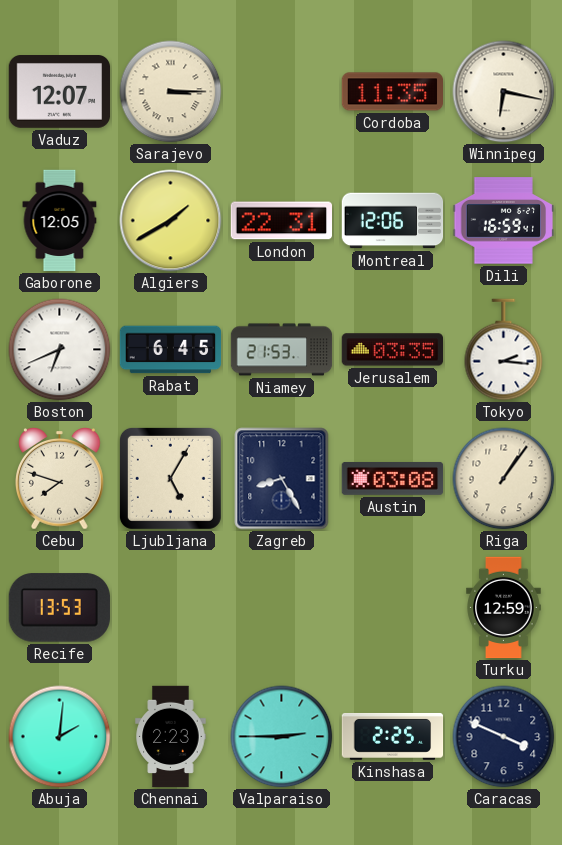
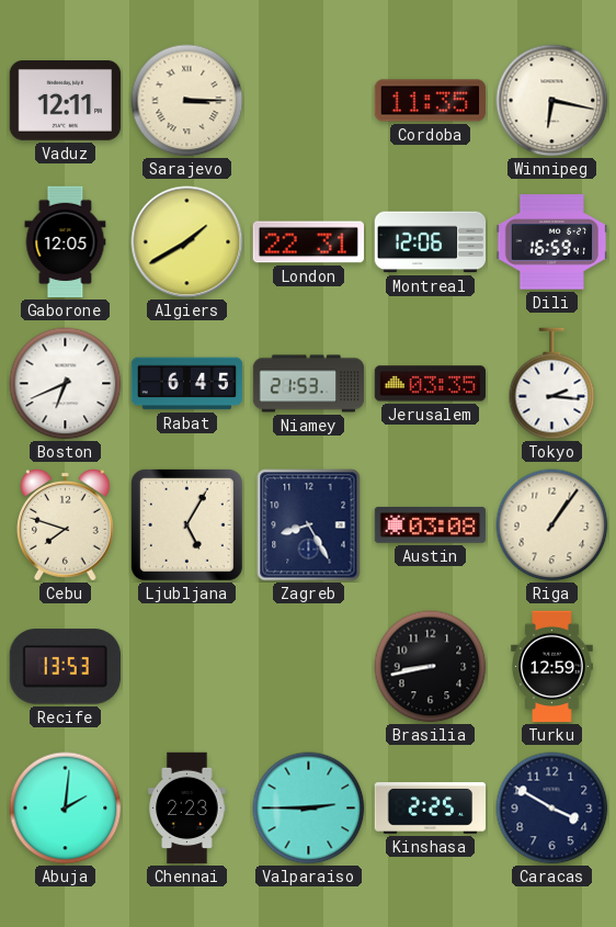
Vaduz: 12:07 -> 12:11 (66, 101)
Brasilia: none -> 8:43 (431, 667)
Caracas: 3:49 -> 3:50 (552, 809)
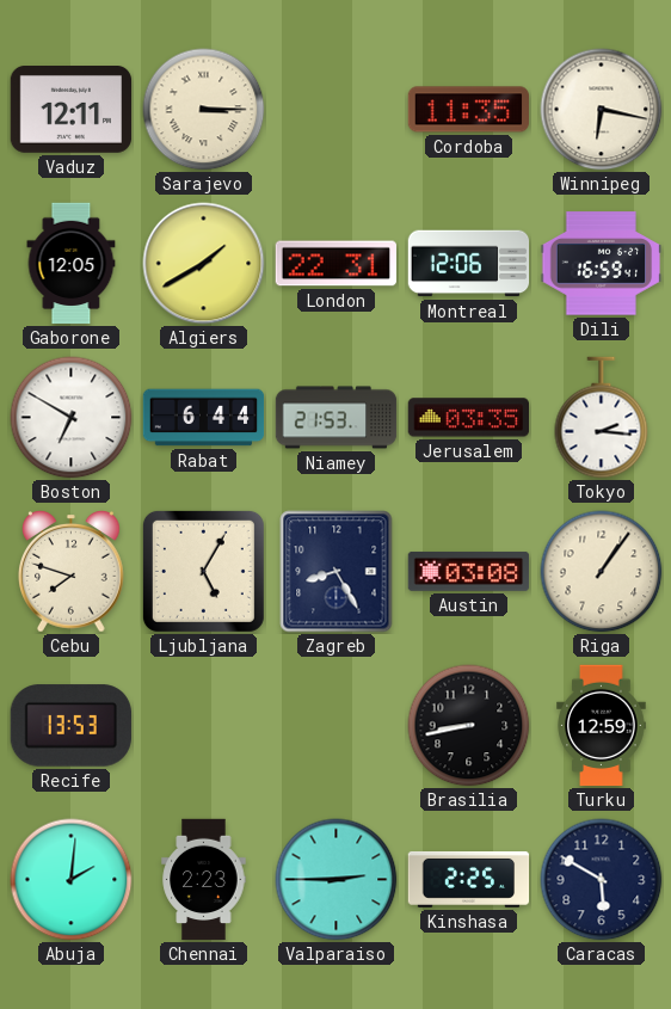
Boston: 6:41 -> 6:50 (72, 418)
Rabat: 6:45 -> 6:44 (204, 418)
Caracas: 3:50 -> 5:50 (602, 880)
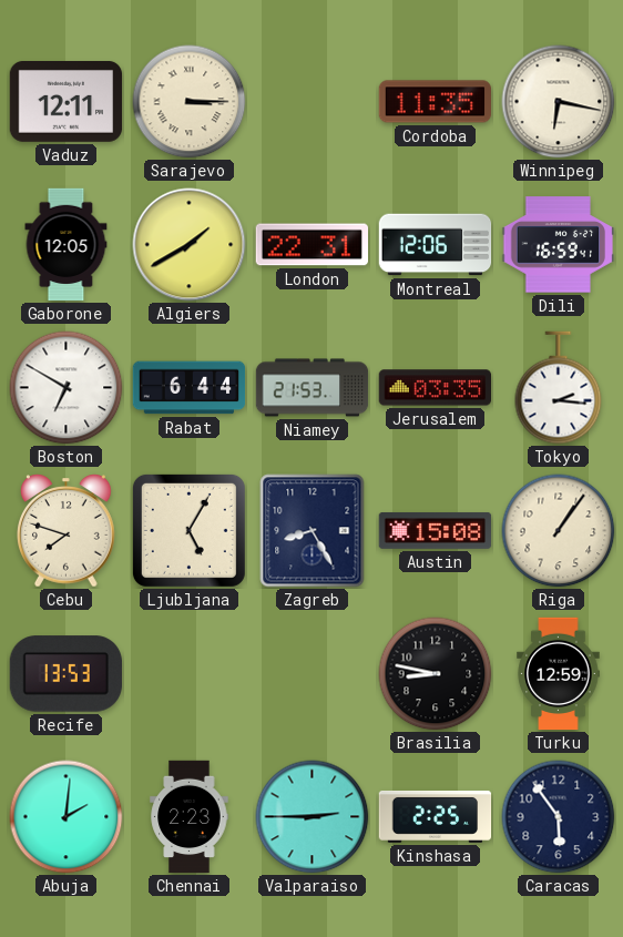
Austin: 03:08 -> 15:08 (436, 530)
Brasilia: 8:43 -> 8:47 (436, 674)
Caracas: 5:50 -> 5:54 (559, 817)
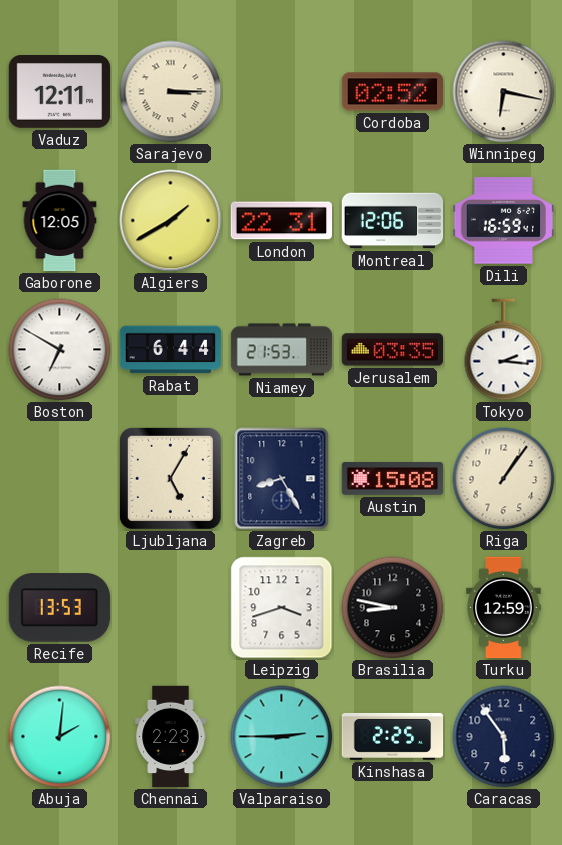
Cordoba: 11:35 -> 02:52 (393, 92)
Cebu: 7:48 -> none (67, 531)
Leipzig: none -> 3:42 (282, 608)
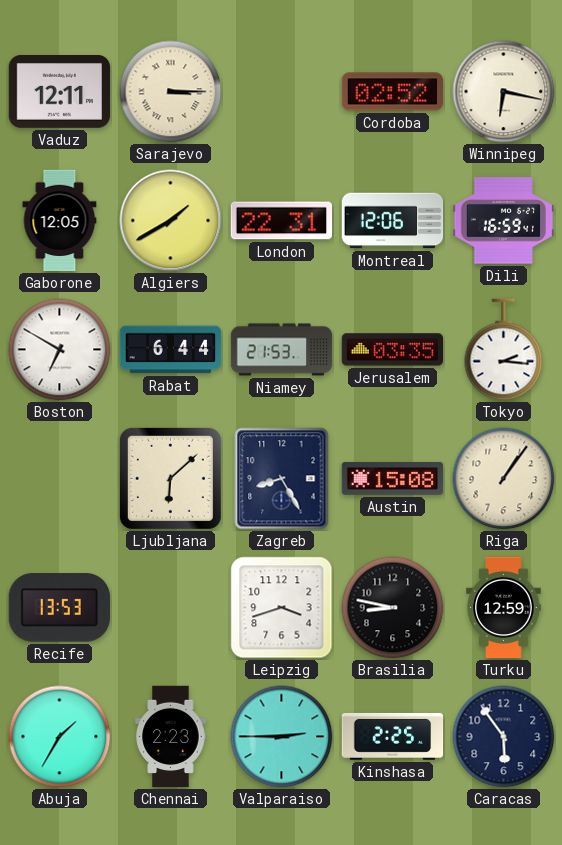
Ljubljana: 5:05 -> 6:08 (170, 478)
Abuja: 2:01 -> 1:35 (60, 737)
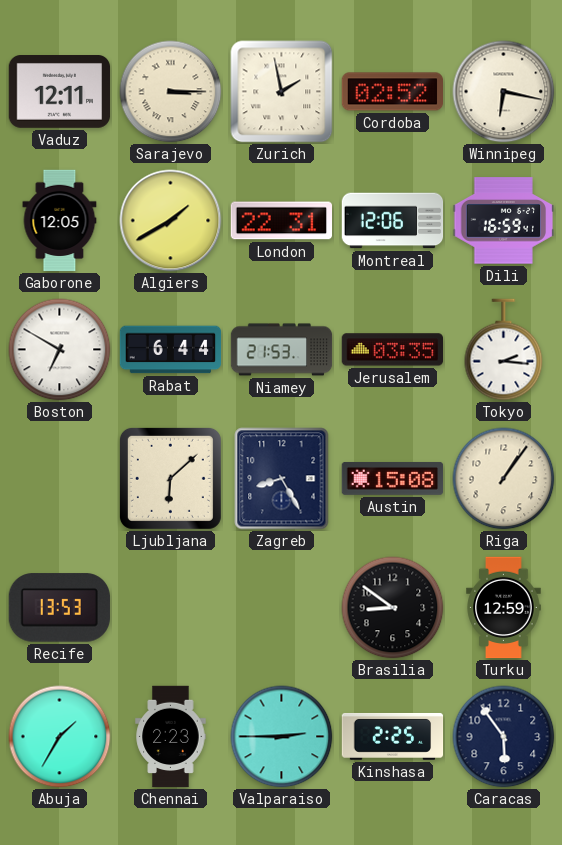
Zurich: none -> 1:58 (282, 92)
Leipzig: 3:42 -> none (282, 608)
Brasilia: 8:47 -> 8:51 (393, 608)
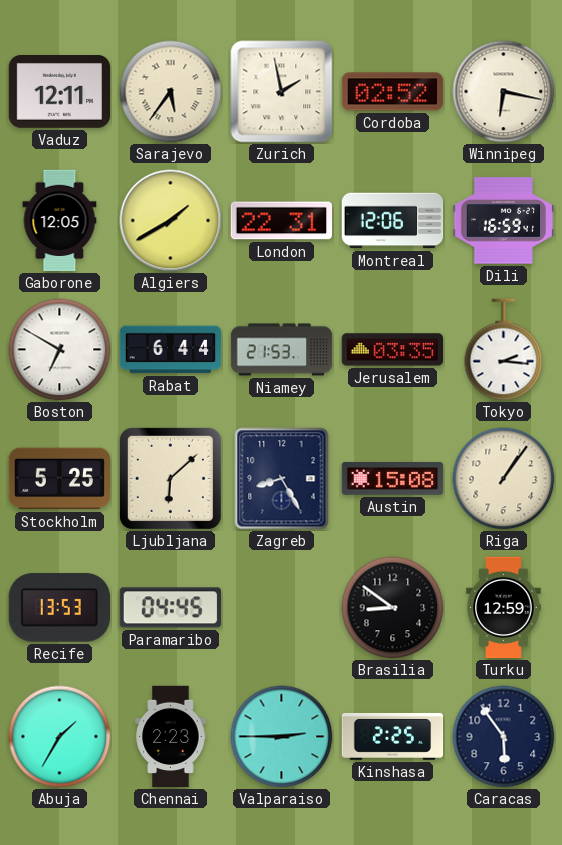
Sarajevo: 3:15 -> 5:36 (171, 92)
Stockholm: none -> 5:25 (59, 479)
Paramaribo: none -> 04:45 (170, 608)
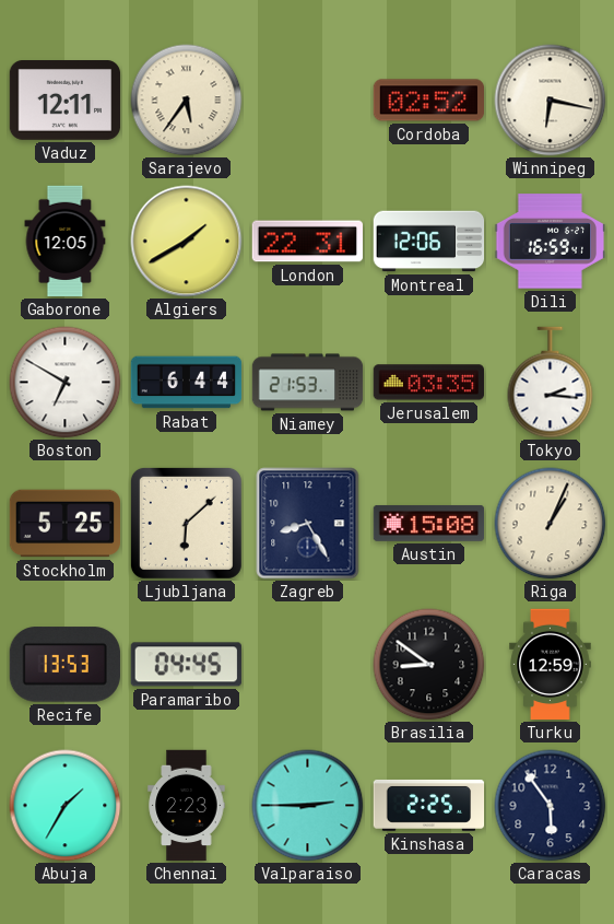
Zurich: 1:58 -> none (282, 92)
Riga: 1:06 -> 1:04 (551, 524)
